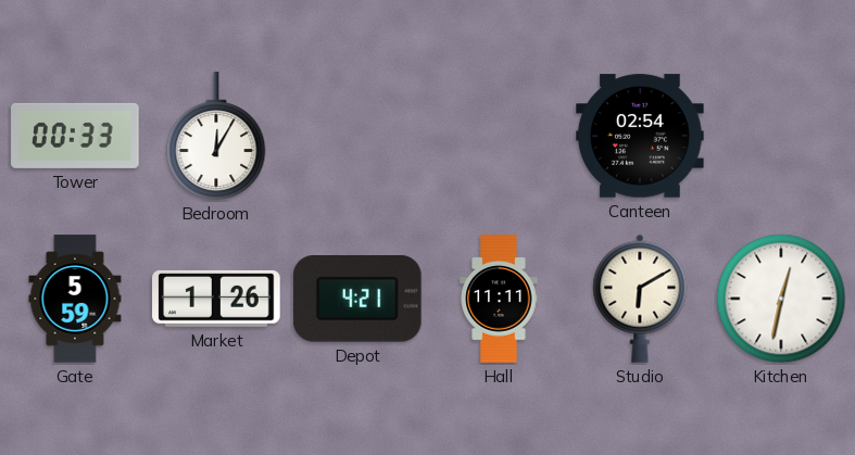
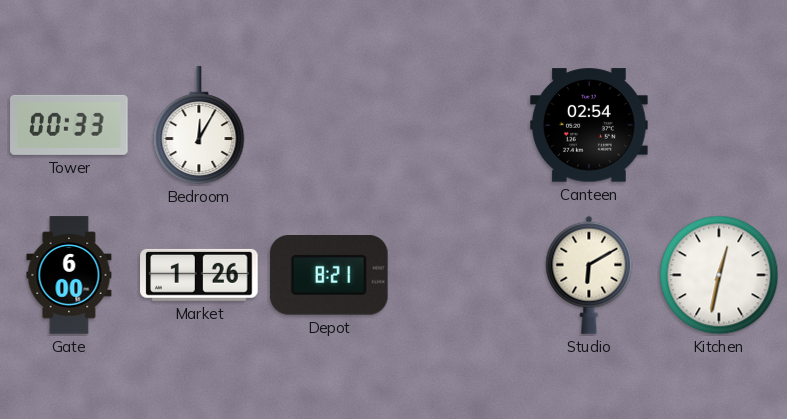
Gate: 5:59 -> 6:00 (69, 275)
Depot: 4:21 -> 8:21 (329, 276)
Hall: 11:11 -> none (499, 299)
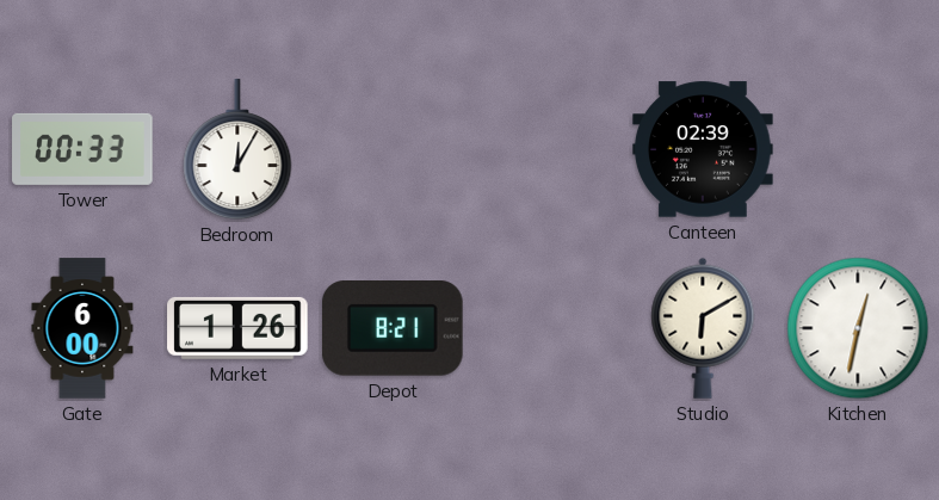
Canteen: 02:54 -> 02:39 (703, 149)
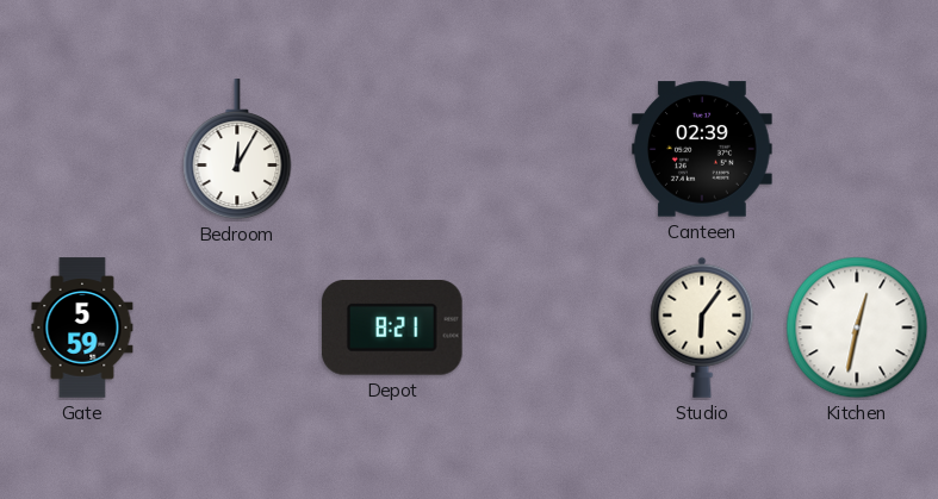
Tower: 00:33 -> none (82, 149)
Gate: 6:00 -> 5:59 (82, 328)
Market: 1:26 -> none (237, 328)
Studio: 6:10 -> 6:06 (702, 328)
